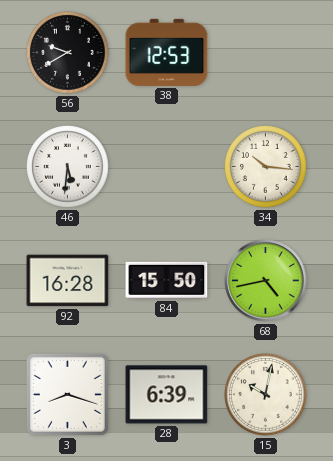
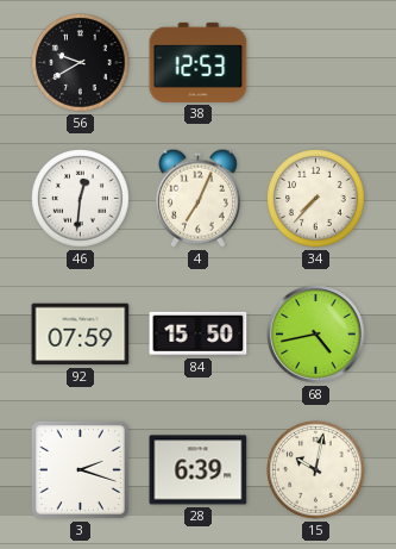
46: 5:31 -> 12:31 (81, 199)
4: none -> 7:04 (197, 198)
34: 10:16 -> 7:37 (316, 199)
92: 16:28 -> 07:59 (81, 335)
3: 8:18 -> 2:18 (80, 469)
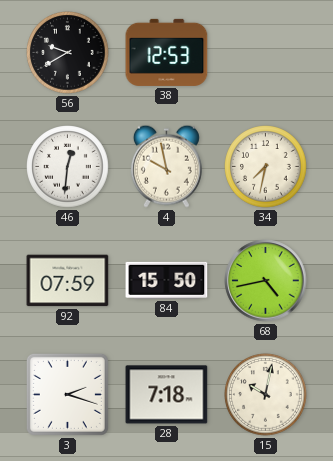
4: 7:04 -> 9:58 (166, 166)
34: 7:37 -> 7:32 (266, 167)
28: 6:39 -> 7:18 (167, 395)
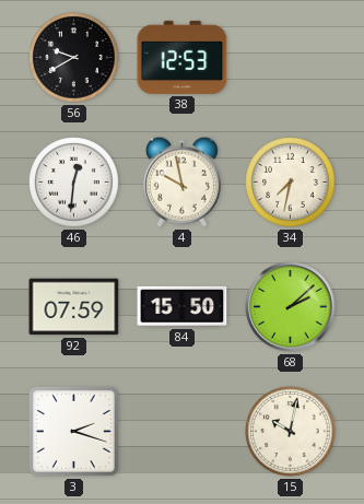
68: 4:43 -> 2:08 (291, 307)
28: 7:18 -> none (167, 395)
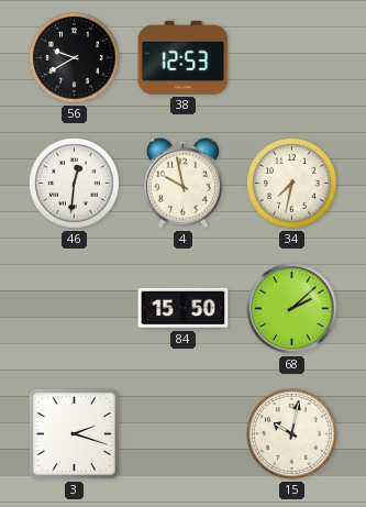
92: 07:59 -> none (74, 307)
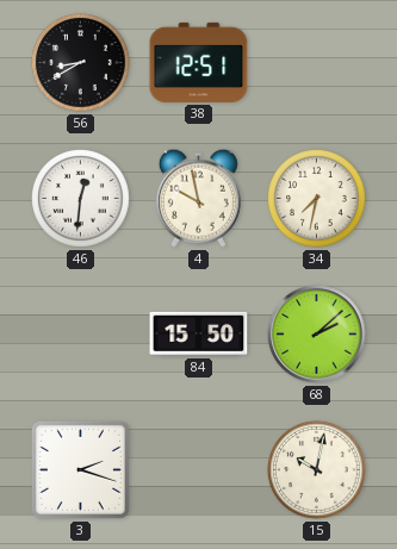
56: 9:40 -> 8:40 (81, 63)
38: 12:53 -> 12:51 (199, 62)
